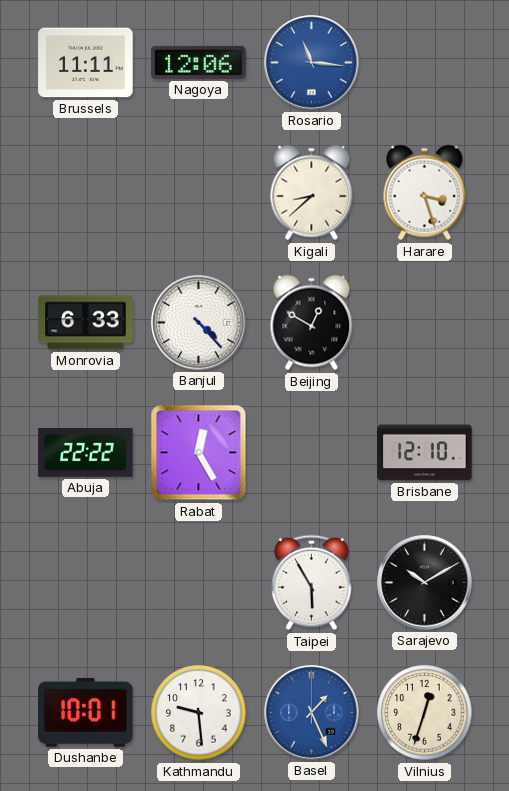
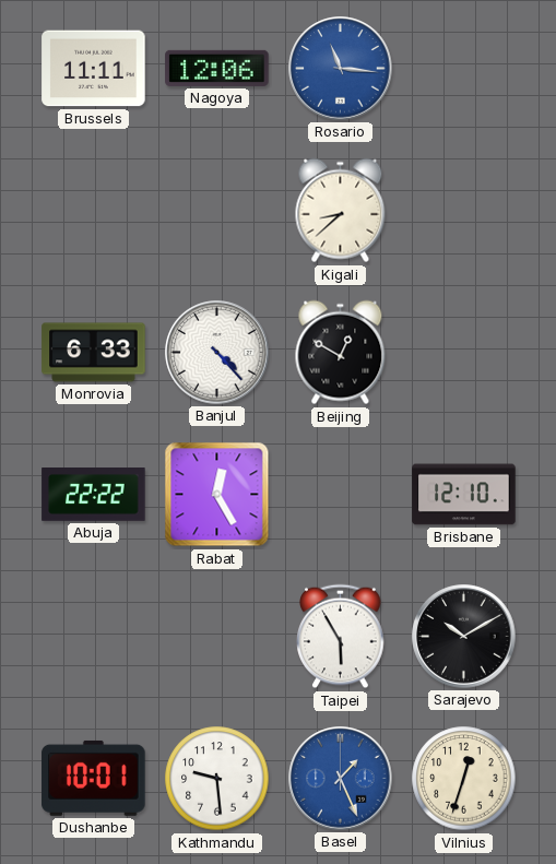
Harare: 3:27 -> none (425, 193)
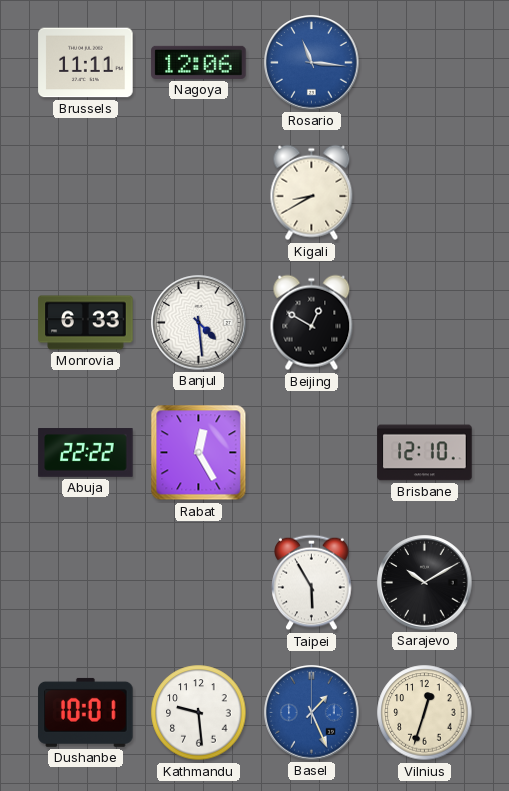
Kigali: 8:38 -> 8:40 (312, 193)
Banjul: 4:23 -> 4:29 (199, 323)
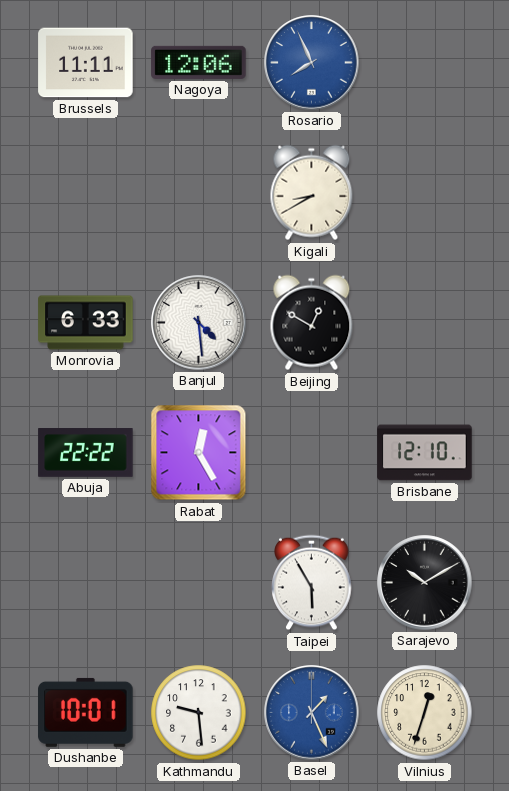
Rosario: 11:16 -> 7:56 (312, 63)
